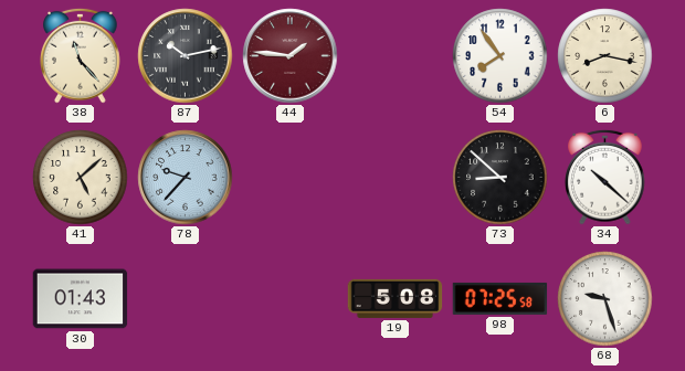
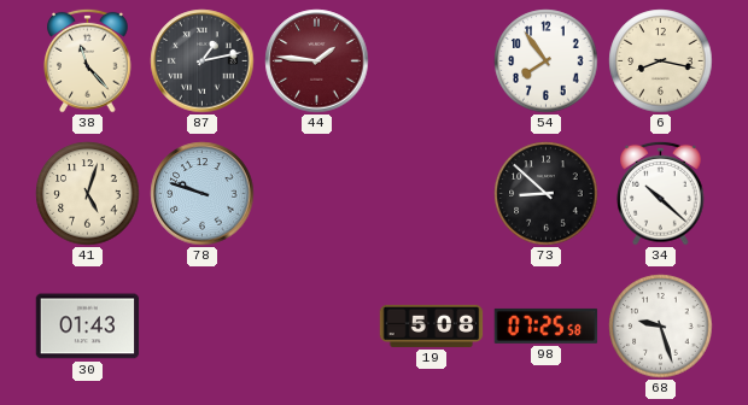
87: 10:13 -> 1:13 (203, 61)
41: 5:08 -> 5:03 (88, 194)
78: 9:37 -> 9:48 (203, 194)
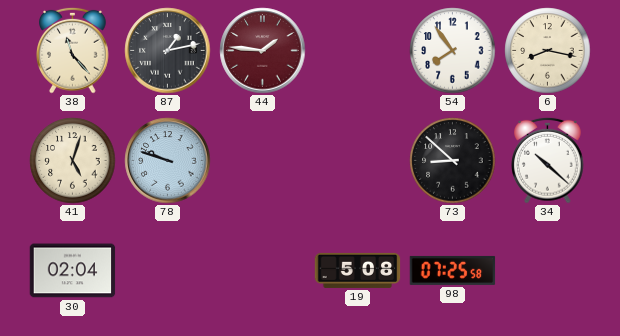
30: 01:43 -> 02:04 (73, 271)
68: 9:27 -> none (661, 327)
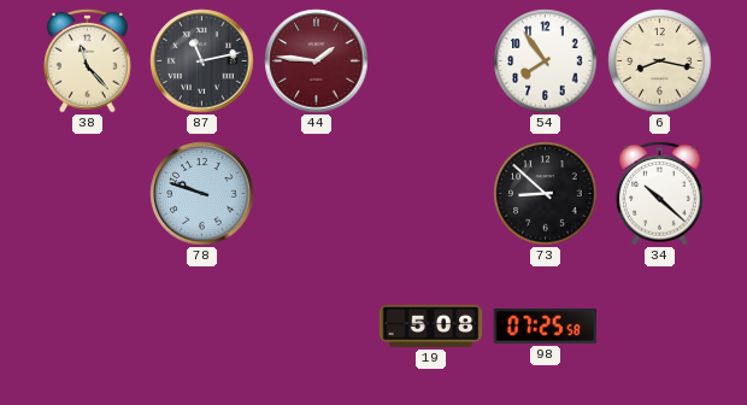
87: 1:13 -> 11:13 (202, 61)
41: 5:03 -> none (73, 161)
30: 02:04 -> none (73, 271)
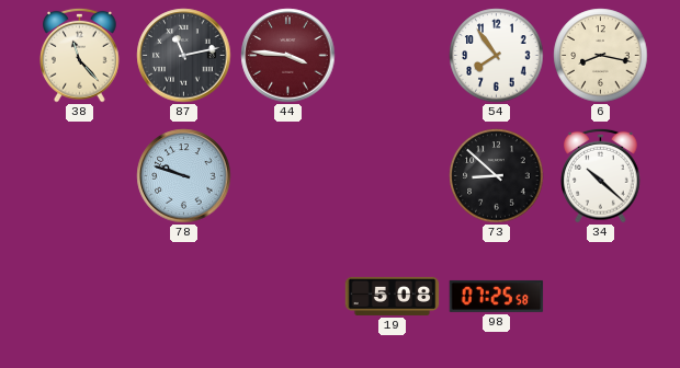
44: 1:46 -> 3:46 (288, 56)
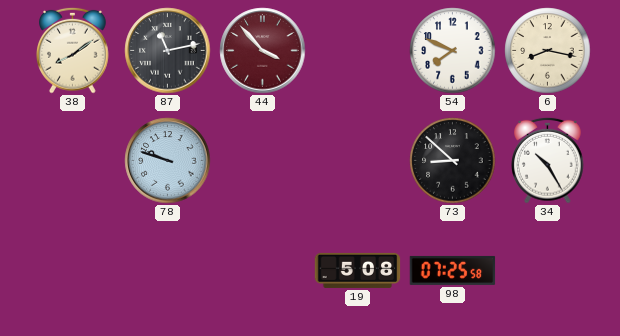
38: 11:23 -> 8:09 (73, 50)
44: 3:46 -> 3:53 (263, 51)
54: 7:54 -> 7:49 (453, 51)
34: 10:22 -> 10:25 (548, 160)
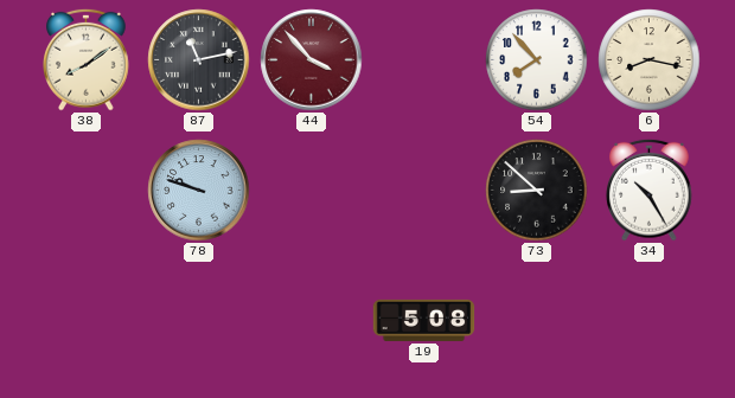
54: 7:49 -> 7:53 (537, 60)
98: 07:25 -> none (453, 270)
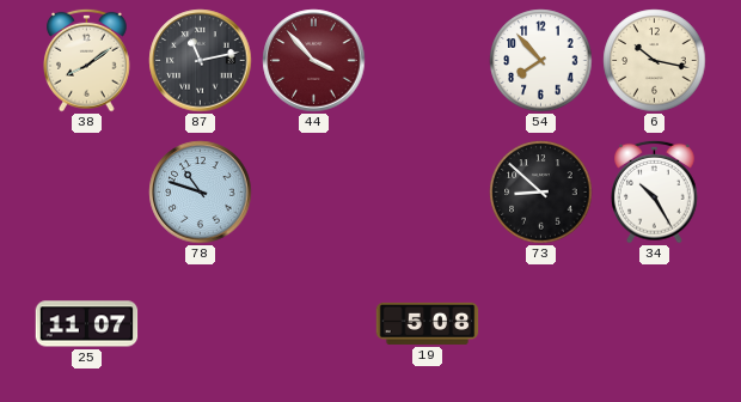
6: 8:17 -> 10:17 (655, 61)
78: 9:48 -> 10:48 (201, 193)
25: none -> 11:07 (87, 324)
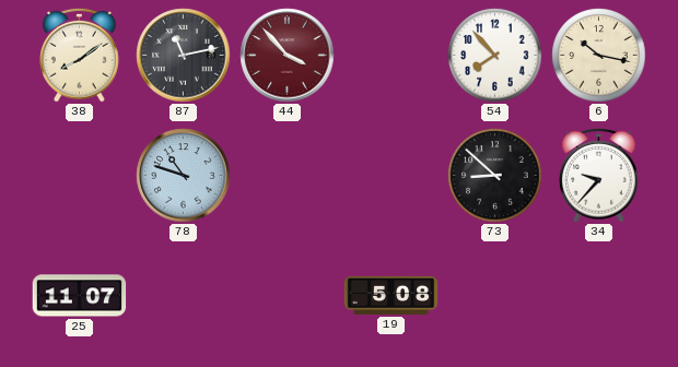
34: 10:25 -> 9:37 (599, 175)
